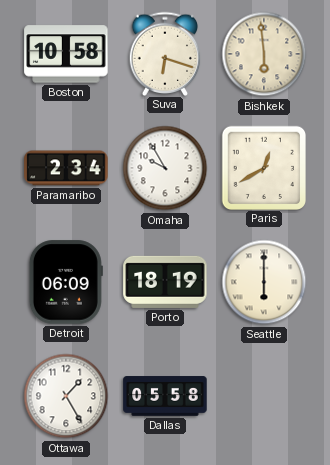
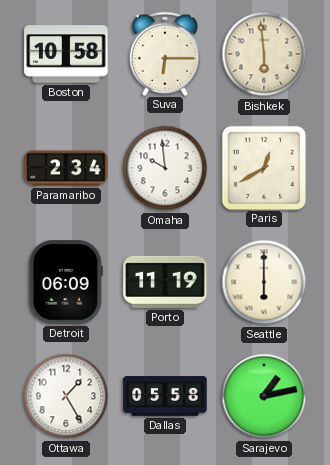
Suva: 6:18 -> 6:15 (165, 53)
Omaha: 9:55 -> 9:59 (165, 168)
Porto: 18:19 -> 11:19 (165, 282)
Sarajevo: none -> 1:13 (264, 396)
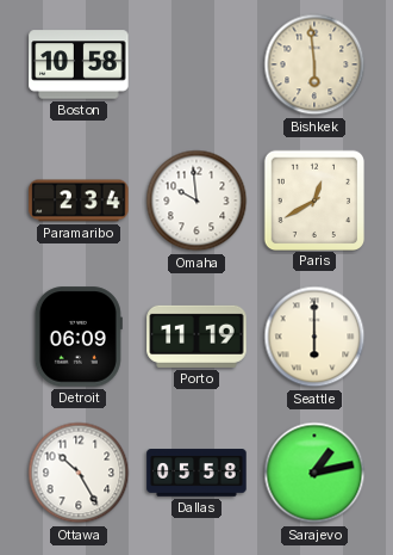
Suva: 6:15 -> none (165, 53)
Ottawa: 1:25 -> 10:25 (79, 473)
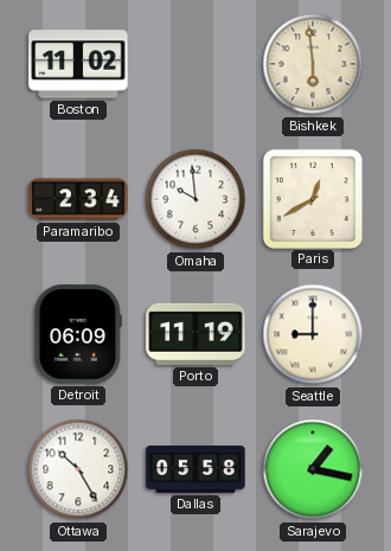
Boston: 10:58 -> 11:02 (78, 64)
Seattle: 6:00 -> 9:00 (313, 334)
Sarajevo: 1:13 -> 1:17 (313, 469)
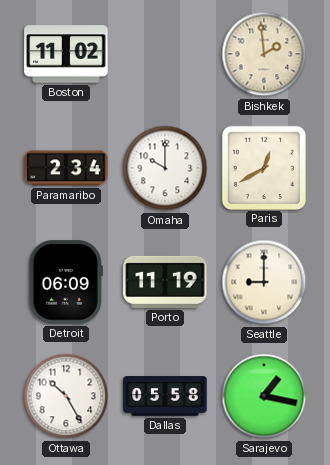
Bishkek: 5:59 -> 1:59 (264, 54)
Omaha: 9:59 -> 10:00 (165, 168)
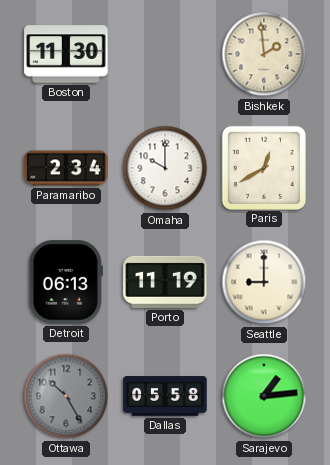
Boston: 11:02 -> 11:30 (66, 54)
Detroit: 06:09 -> 06:13 (66, 282)
Ottawa dial: white -> grey (66, 396)
Sarajevo: 1:17 -> 1:14 (264, 396)
